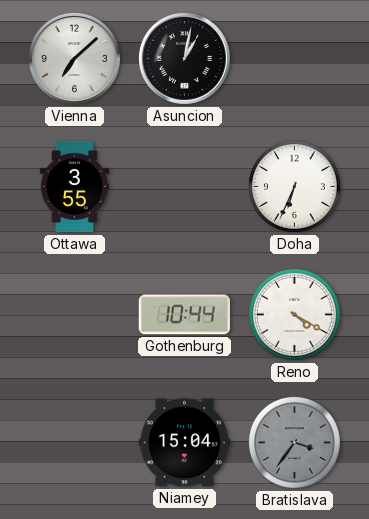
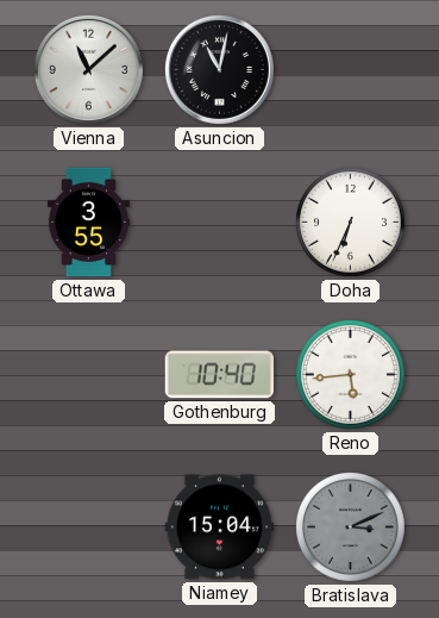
Vienna: 7:08 -> 11:08 (88, 69)
Asuncion: 1:02 -> 11:02 (219, 69)
Gothenburg: 10:44 -> 10:40 (219, 375)
Reno: 4:20 -> 5:44 (350, 374)
Bratislava: 3:36 -> 3:11 (350, 526)
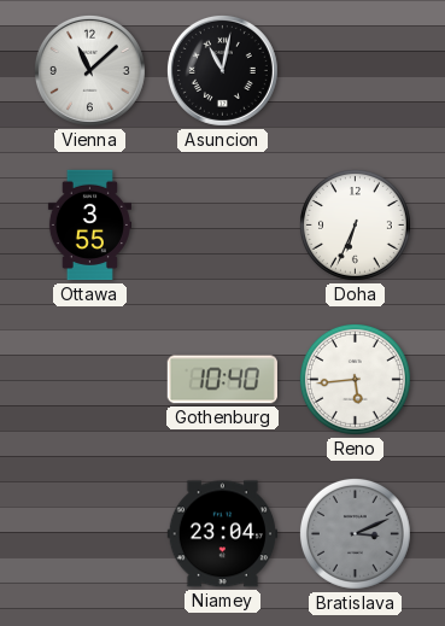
Niamey: 15:04 -> 23:04 (222, 534)
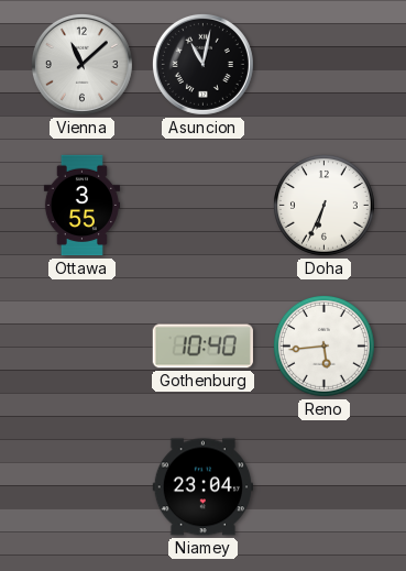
Bratislava: 3:11 -> none (355, 533)
